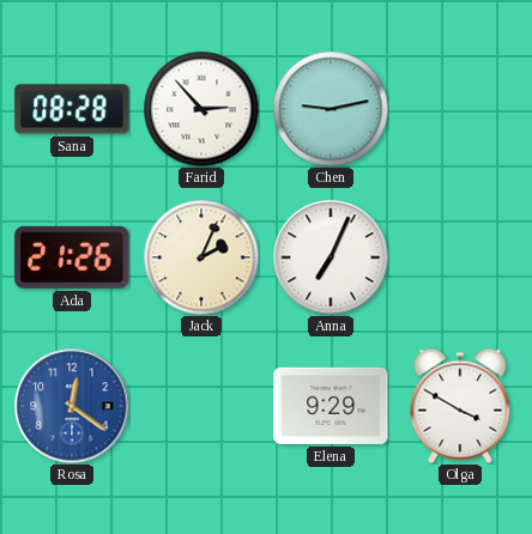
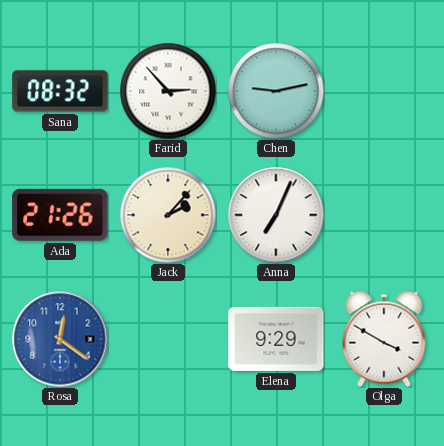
Sana: 08:28 -> 08:32 (60, 91)
Jack: 2:04 -> 2:07 (168, 215)
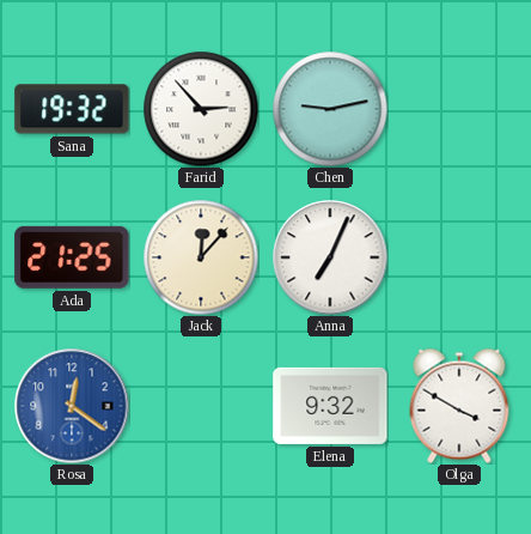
Sana: 08:32 -> 19:32 (72, 109)
Ada: 21:26 -> 21:25 (72, 257)
Jack: 2:07 -> 12:07 (201, 257)
Elena: 9:29 -> 9:32 (330, 406)
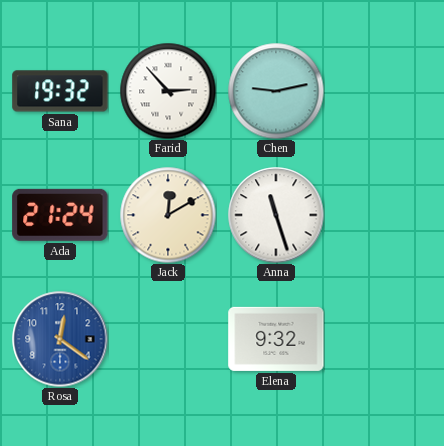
Ada: 21:25 -> 21:24 (60, 215)
Jack: 12:07 -> 12:10 (168, 215)
Anna: 7:04 -> 11:27 (276, 215)
Olga: 3:50 -> none (459, 406)
